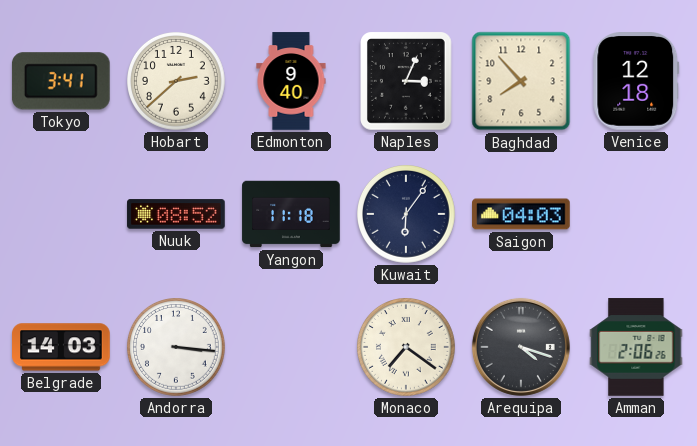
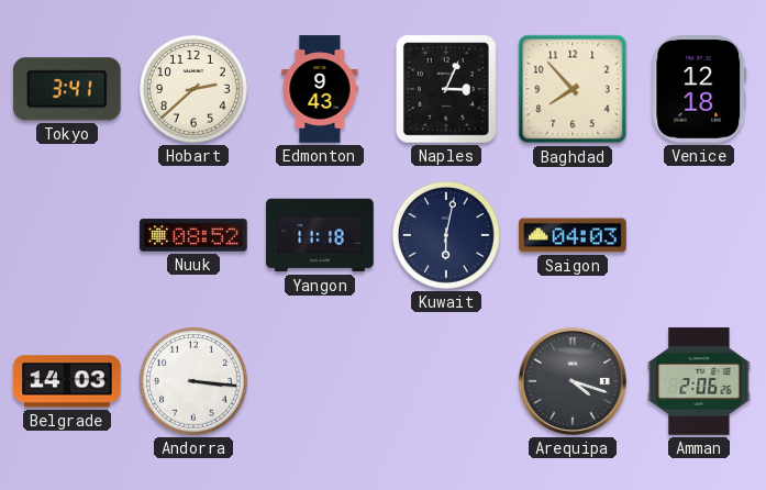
Edmonton: 9:40 -> 9:43 (320, 89)
Kuwait: 6:06 -> 6:02 (447, 236)
Monaco: 7:21 -> none (407, 348)
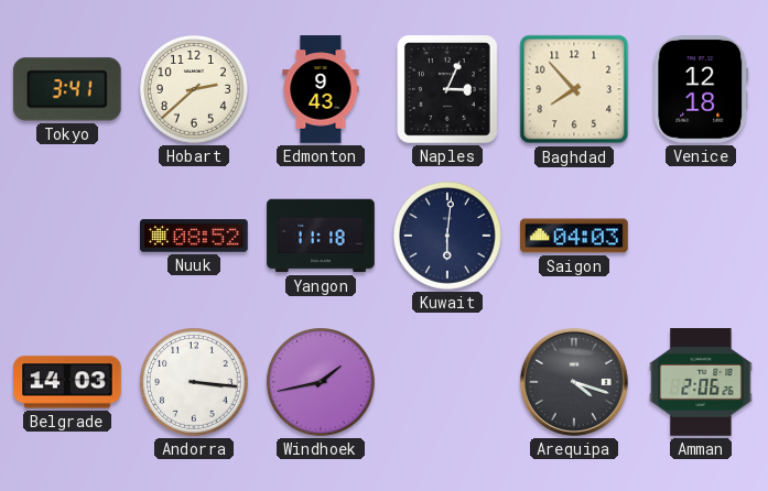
Kuwait: 6:02 -> 6:01 (448, 237)
Windhoek: none -> 1:43 (322, 383)
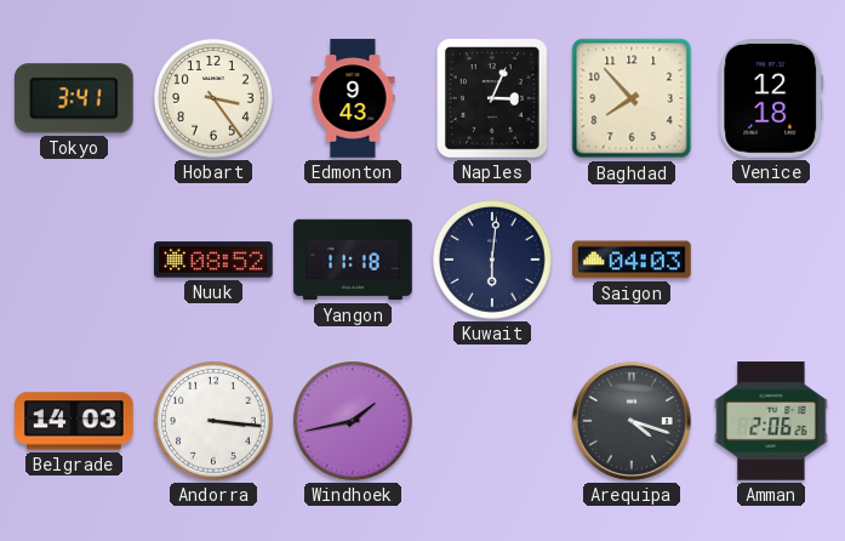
Hobart: 2:38 -> 3:24 (215, 99)
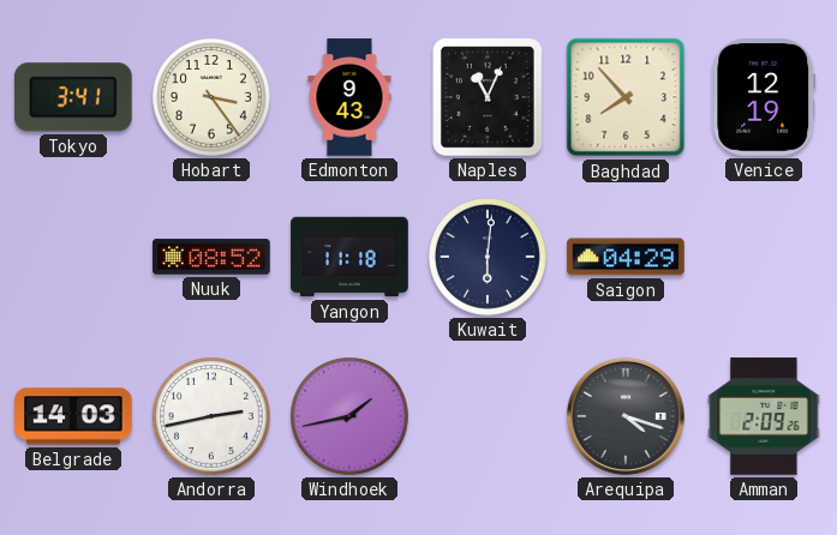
Naples: 3:04 -> 11:04 (489, 98)
Venice: 12:18 -> 12:19 (764, 98)
Saigon: 04:03 -> 04:29 (626, 257)
Andorra: 3:16 -> 2:43 (213, 417)
Amman: 2:06 -> 2:09 (764, 416)
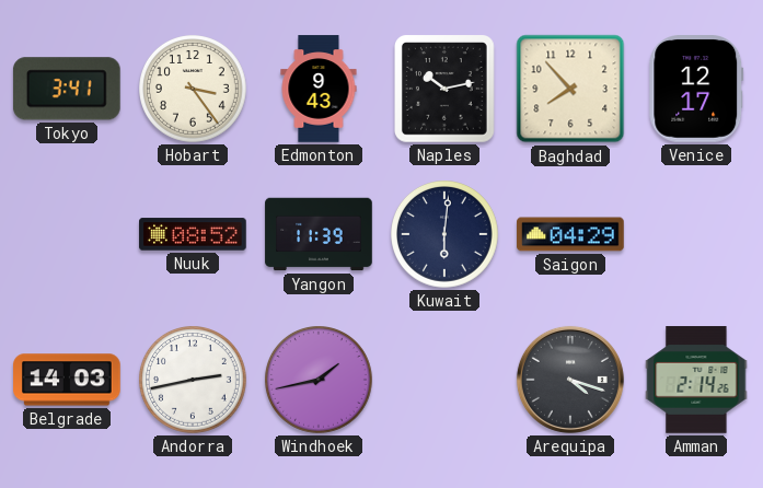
Naples: 11:04 -> 10:13 (446, 90)
Venice: 12:19 -> 12:17 (696, 90)
Yangon: 11:18 -> 11:39 (319, 234)
Amman: 2:09 -> 2:14 (696, 380)
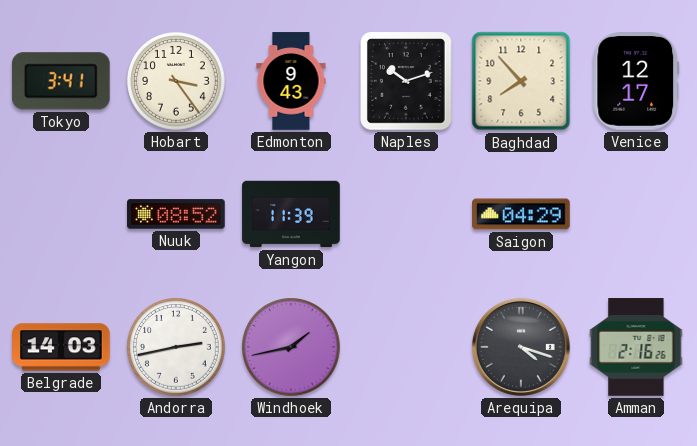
Naples: 10:13 -> 10:12 (407, 82)
Kuwait: 6:01 -> none (446, 235)
Amman: 2:14 -> 2:16 (636, 347)
